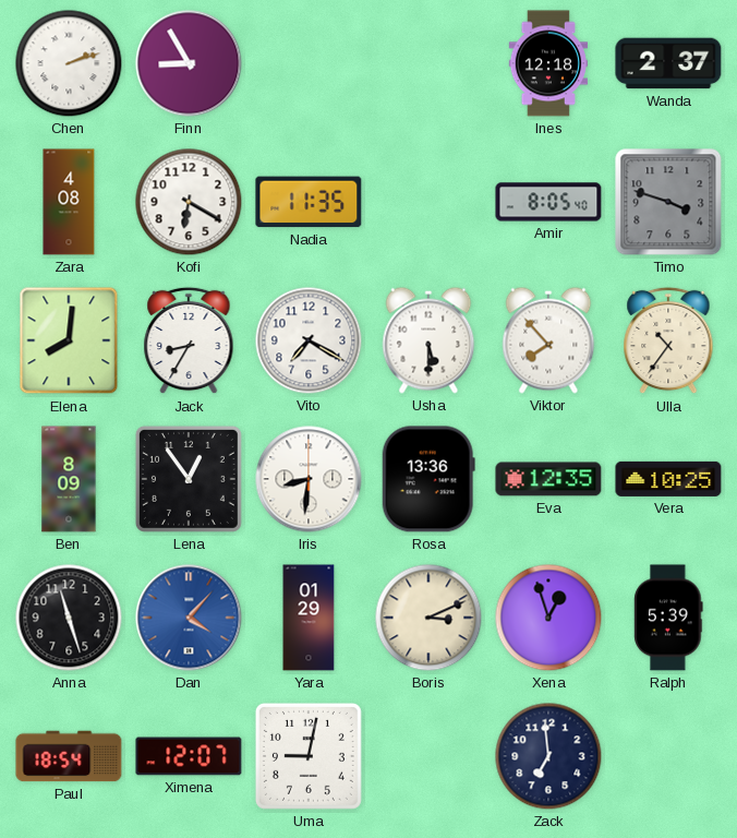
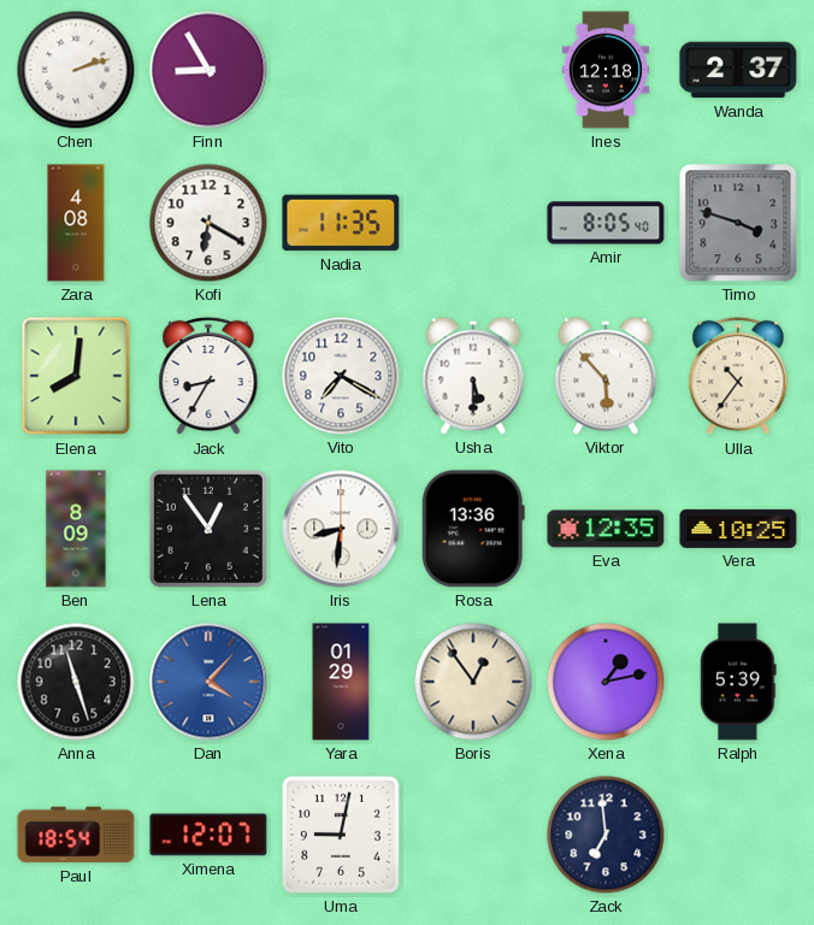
Viktor: 7:53 -> 5:53 (606, 376)
Boris: 3:11 -> 12:54 (473, 682)
Xena: 12:57 -> 1:13 (606, 682)
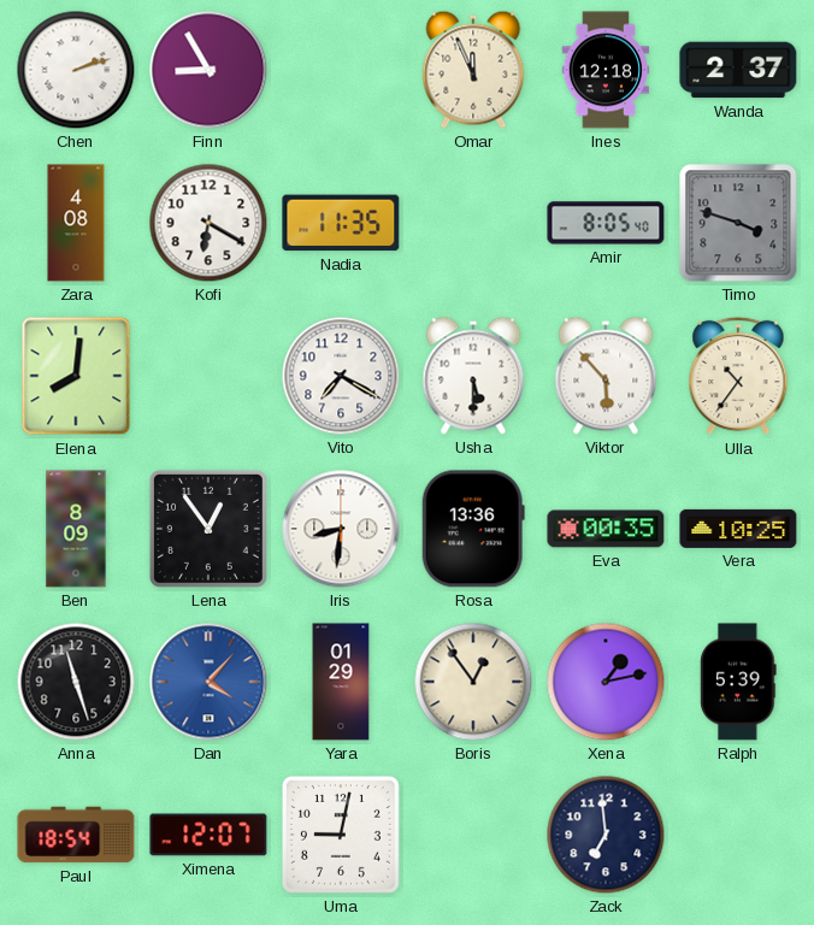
Omar: none -> 11:56 (473, 70)
Jack: 8:35 -> none (208, 376)
Eva: 12:35 -> 00:35 (606, 529)
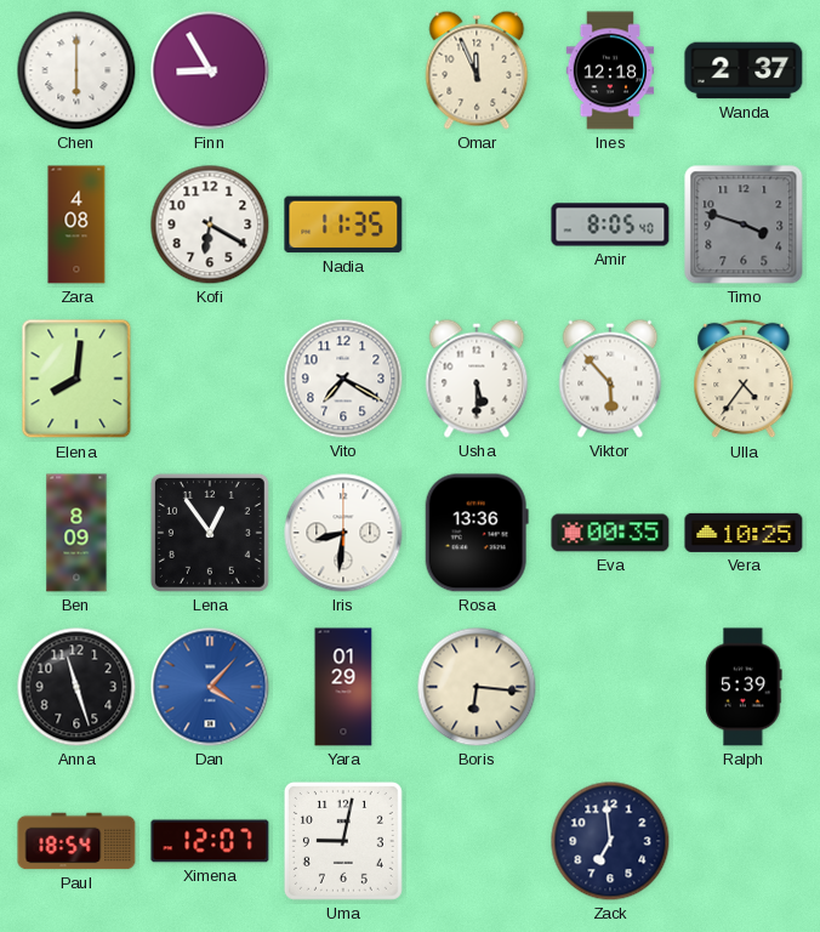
Chen: 2:12 -> 6:00 (76, 70)
Ulla: 10:36 -> 4:36 (744, 379)
Boris: 12:54 -> 6:16 (477, 687)
Xena: 1:13 -> none (606, 682)
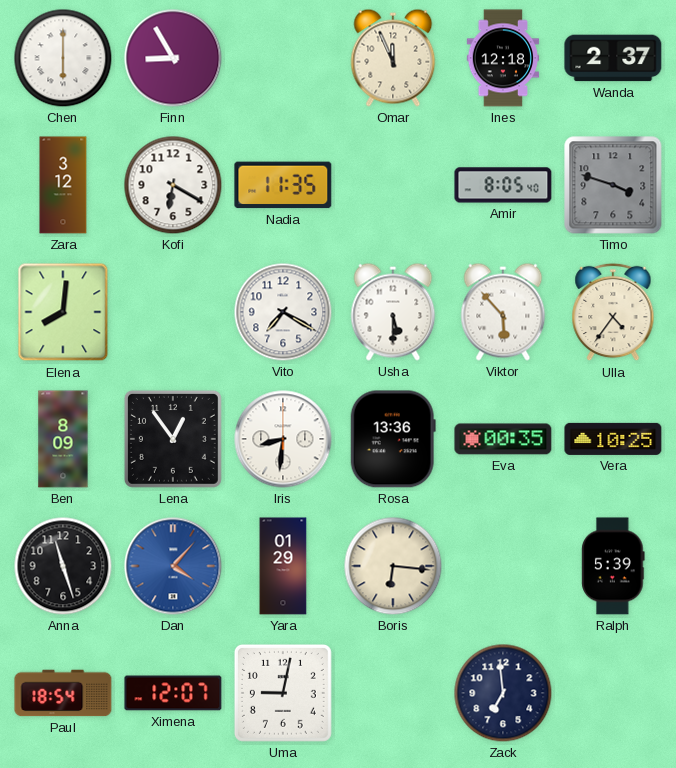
Zara: 4:08 -> 3:12 (63, 185)
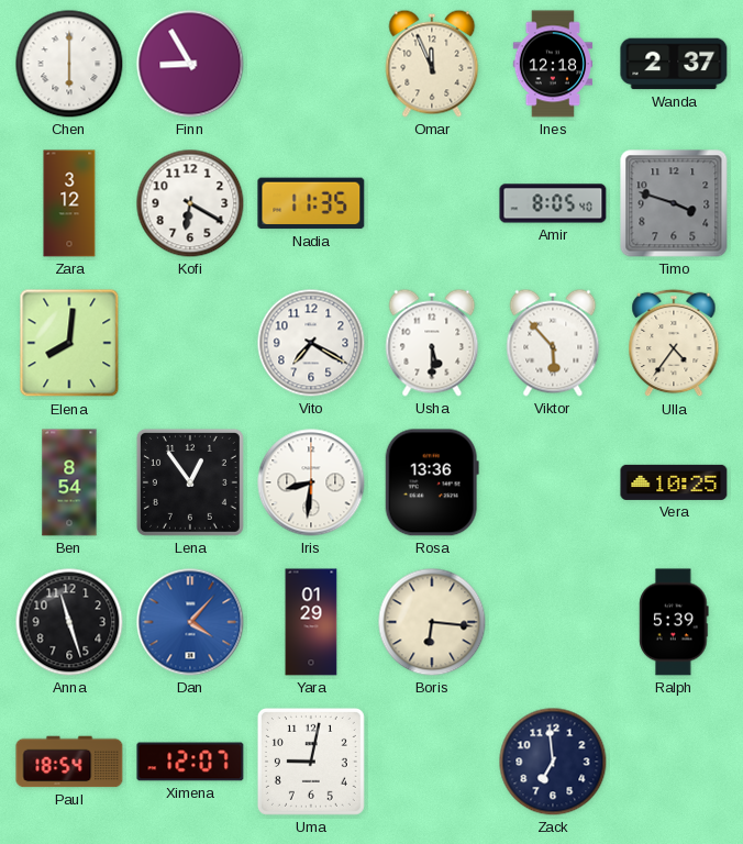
Ben: 8:09 -> 8:54 (69, 482)
Eva: 00:35 -> none (503, 439)
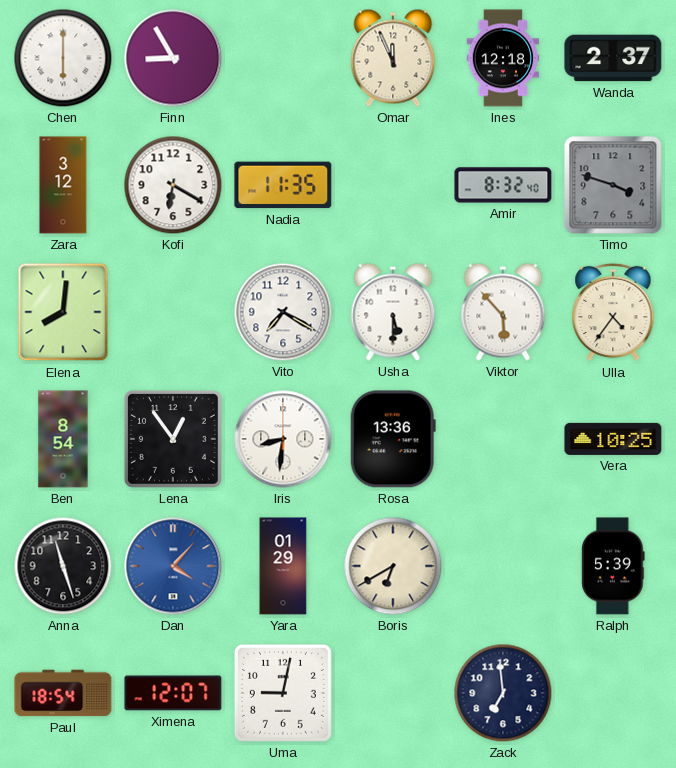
Amir: 8:05 -> 8:32 (503, 185)
Boris: 6:16 -> 6:40 (393, 566)
